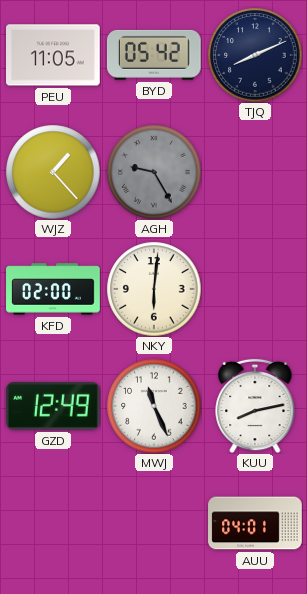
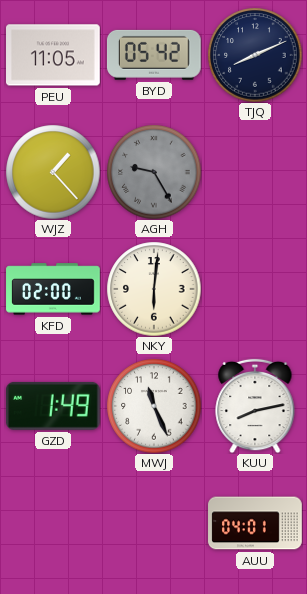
GZD: 12:49 -> 1:49 (53, 406)
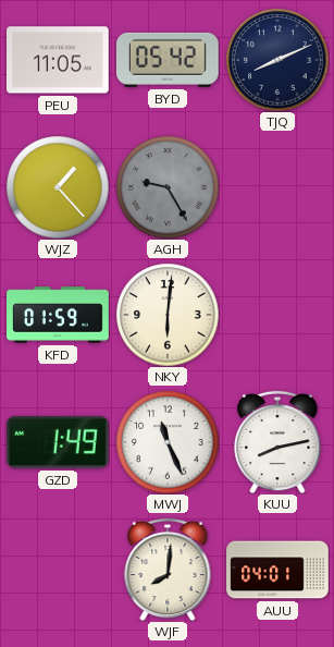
KFD: 02:00 -> 01:59 (58, 315)
WJF: none -> 8:01 (168, 570)
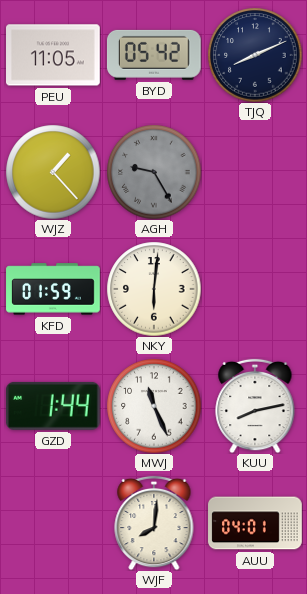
GZD: 1:49 -> 1:44 (53, 406)
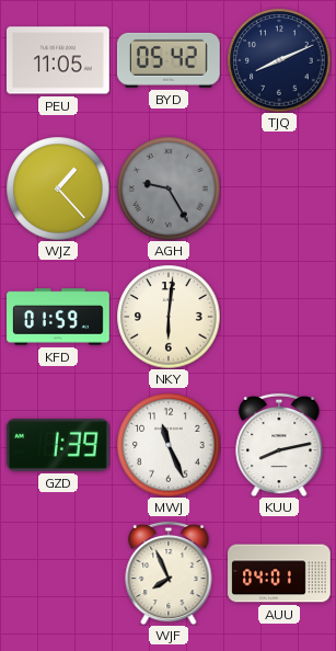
GZD: 1:44 -> 1:39 (58, 445)
WJF: 8:01 -> 7:56 (169, 573)
